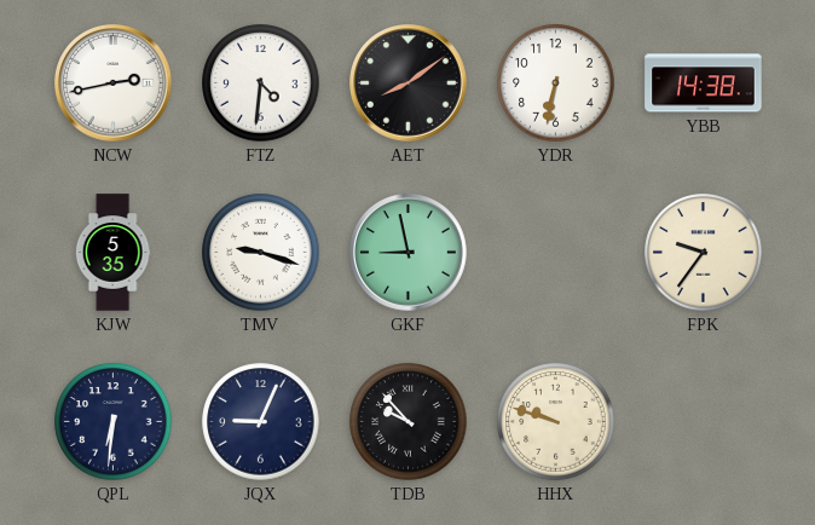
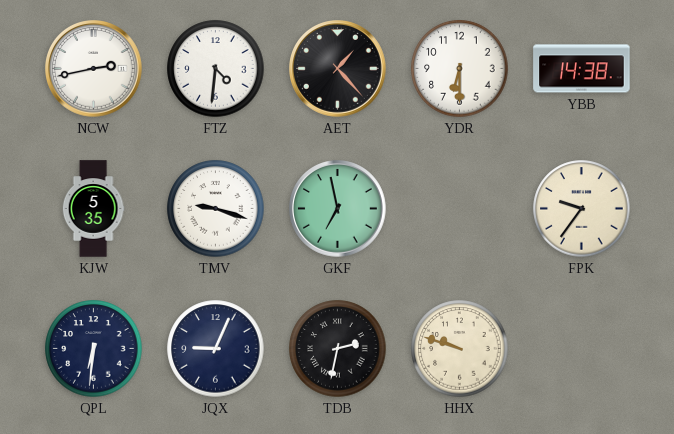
AET: 8:09 -> 1:23 (338, 69)
YDR: 6:32 -> 6:30 (460, 69)
GKF: 8:58 -> 6:58 (338, 209)
TDB: 9:53 -> 2:32 (338, 349)
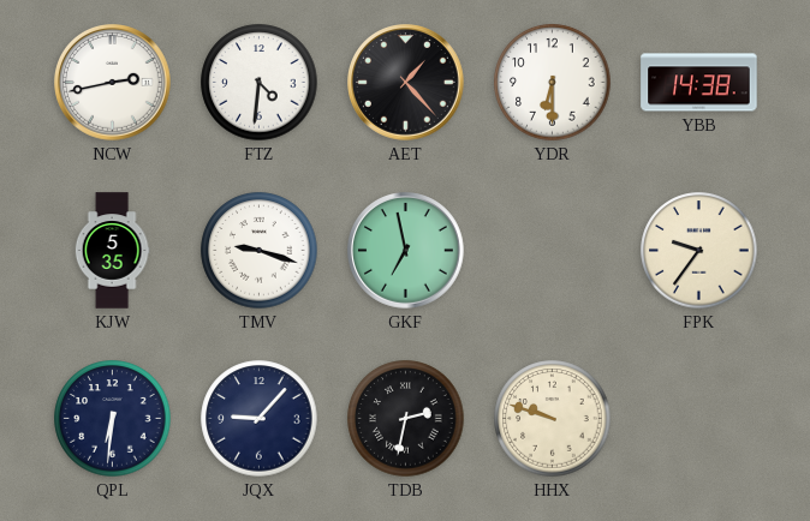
JQX: 9:04 -> 9:07 (260, 419)
